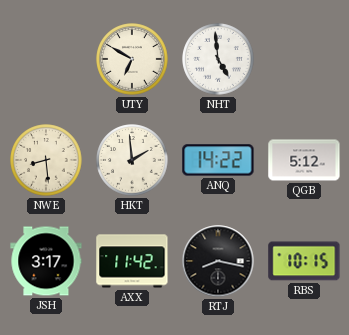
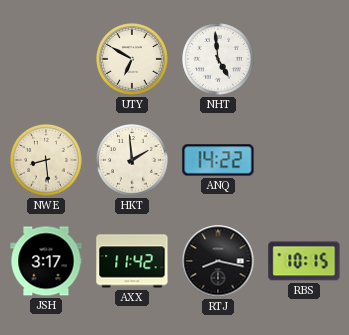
QGB: 5:12 -> none (304, 160)
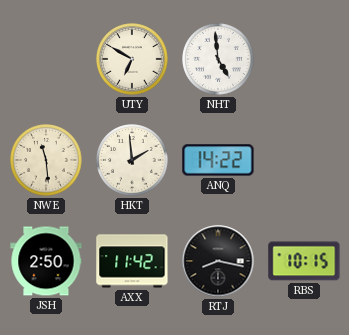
NWE: 8:29 -> 11:29 (46, 160)
JSH: 3:17 -> 2:50 (46, 261)
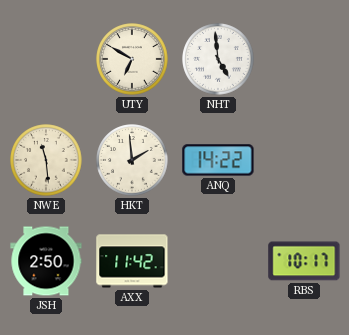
RTJ: 8:17 -> none (218, 261)
RBS: 10:15 -> 10:17 (304, 261)
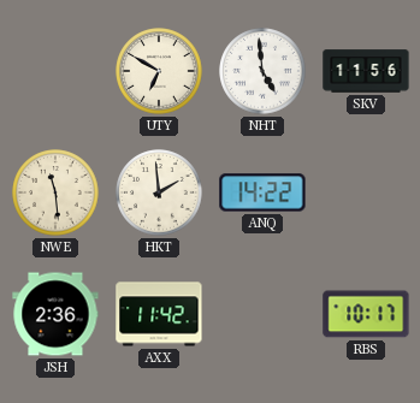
SKV: none -> 11:56 (366, 71)
JSH: 2:50 -> 2:36 (55, 314)
